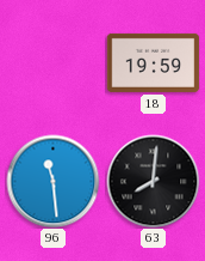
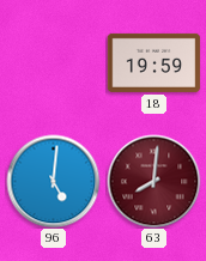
96: 11:29 -> 5:01 (53, 181)
63 dial: black -> burgundy (153, 181)
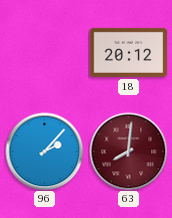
18: 19:59 -> 20:12 (128, 52)
96: 5:01 -> 2:07 (44, 151)
